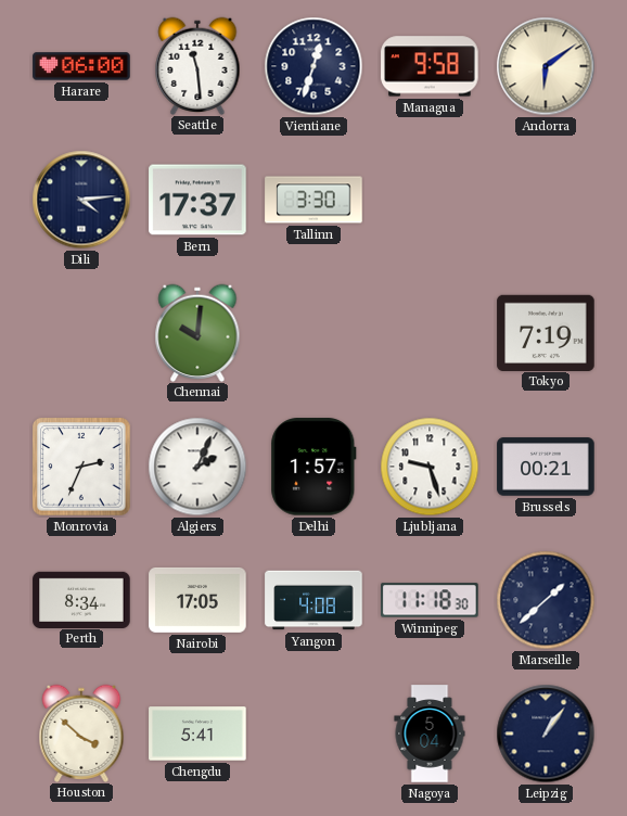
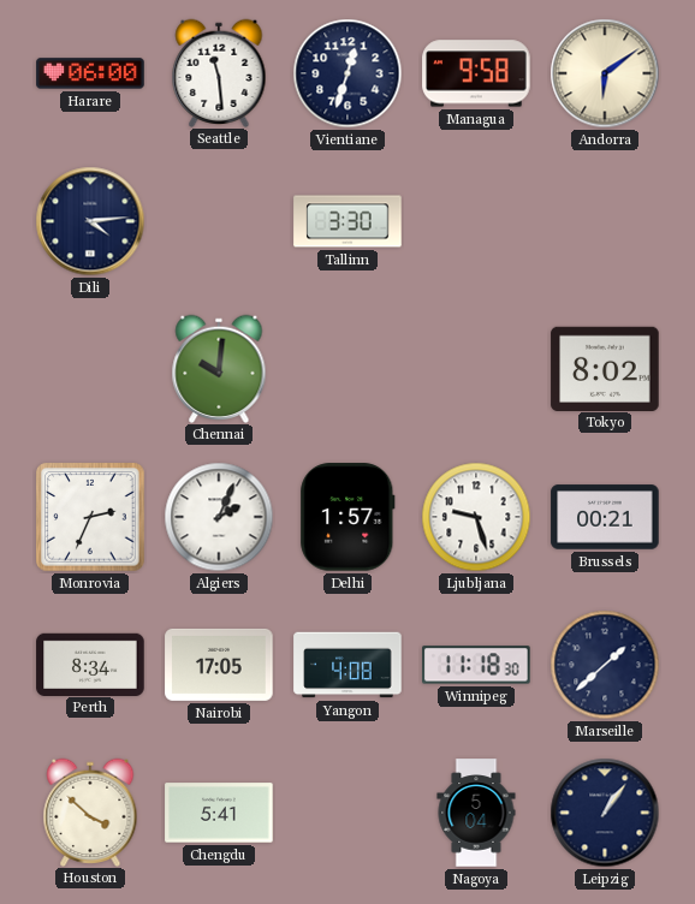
Bern: 17:37 -> none (197, 200)
Tokyo: 7:19 -> 8:02 (605, 368)
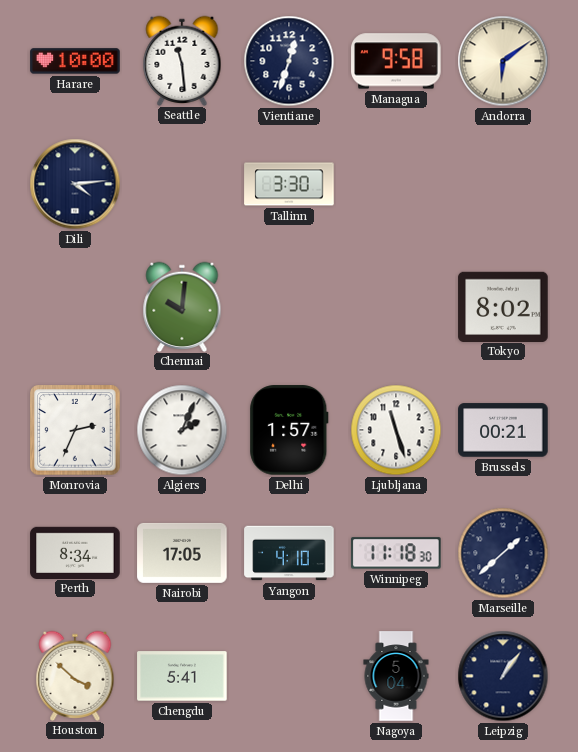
Harare: 06:00 -> 10:00 (75, 61)
Ljubljana: 9:27 -> 11:27 (396, 430)
Yangon: 4:08 -> 4:10 (289, 553)
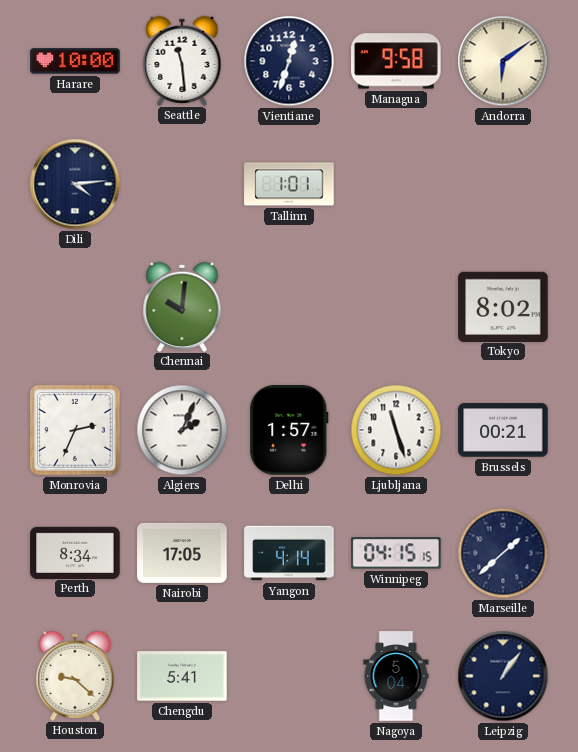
Tallinn: 3:30 -> 1:01 (289, 184)
Yangon: 4:10 -> 4:14 (289, 553)
Winnipeg: 11:18 -> 04:15 (396, 553)
Houston: 3:52 -> 9:22 (75, 675)
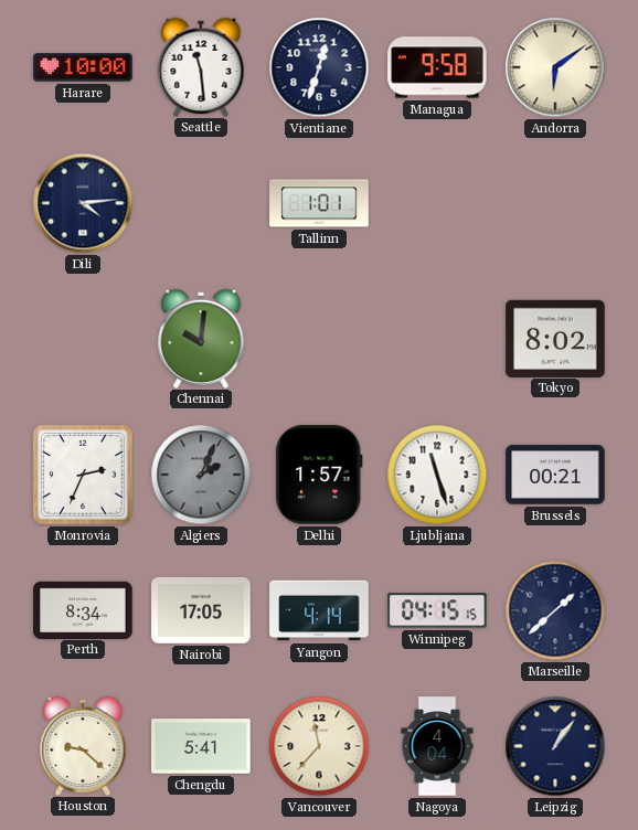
Algiers dial: white -> grey (201, 475)
Vancouver: none -> 11:37 (319, 746)
Nagoya: 5:04 -> 4:04 (437, 746)
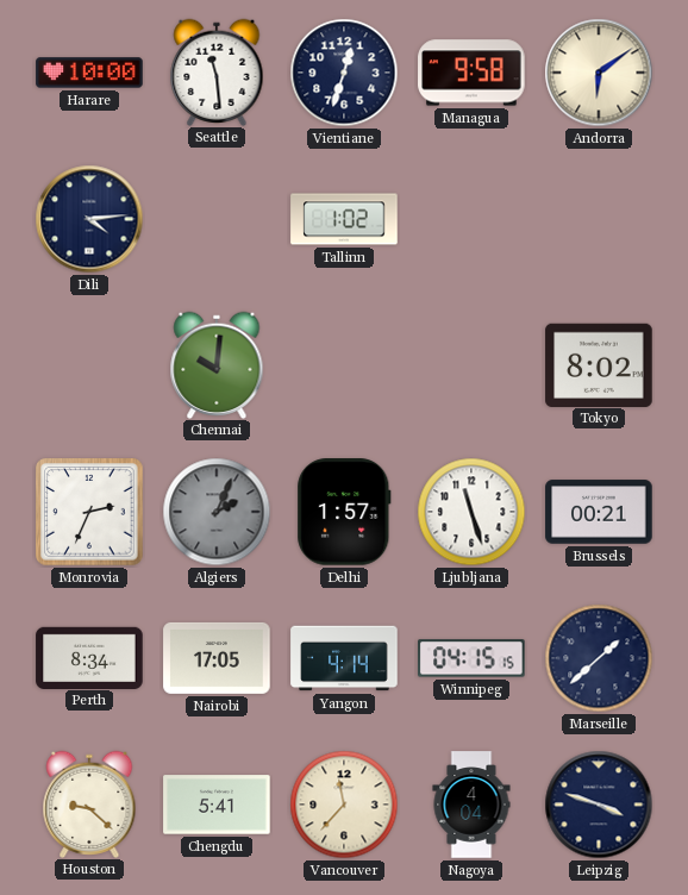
Tallinn: 1:01 -> 1:02 (344, 219)
Leipzig: 1:06 -> 3:48 (599, 805)
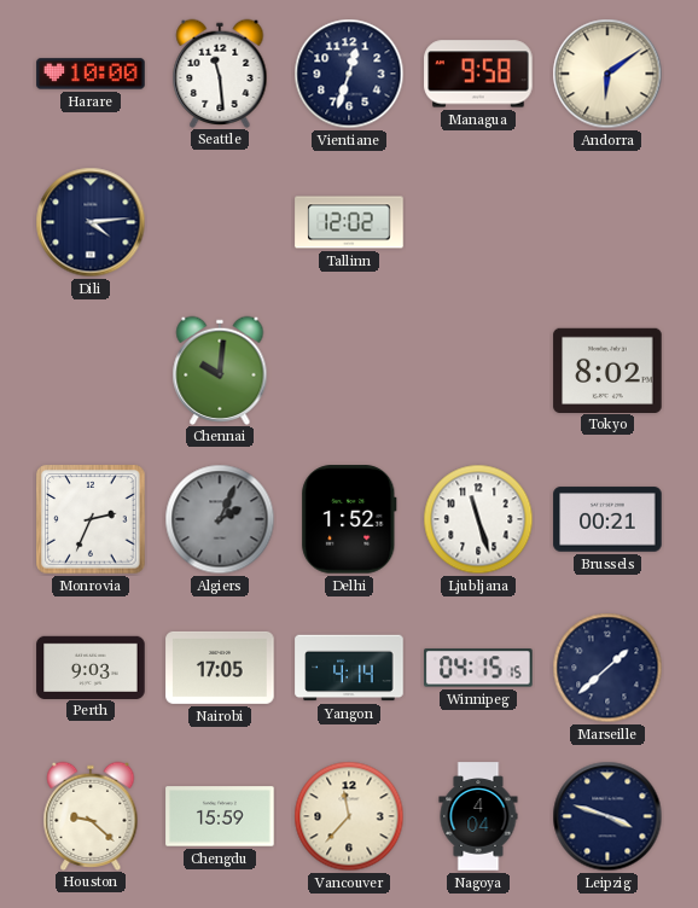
Tallinn: 1:02 -> 12:02 (349, 222)
Delhi: 1:57 -> 1:52 (349, 519)
Perth: 8:34 -> 9:03 (91, 667)
Chengdu: 5:41 -> 15:59 (220, 816)
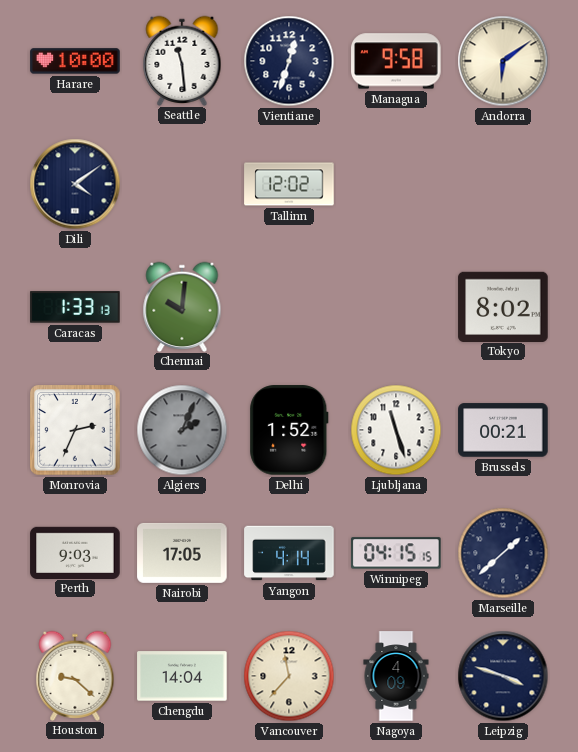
Dili: 4:14 -> 4:09 (75, 184)
Caracas: none -> 1:33 (75, 307)
Chengdu: 15:59 -> 14:04 (182, 676)
Nagoya: 4:04 -> 4:09 (396, 676)
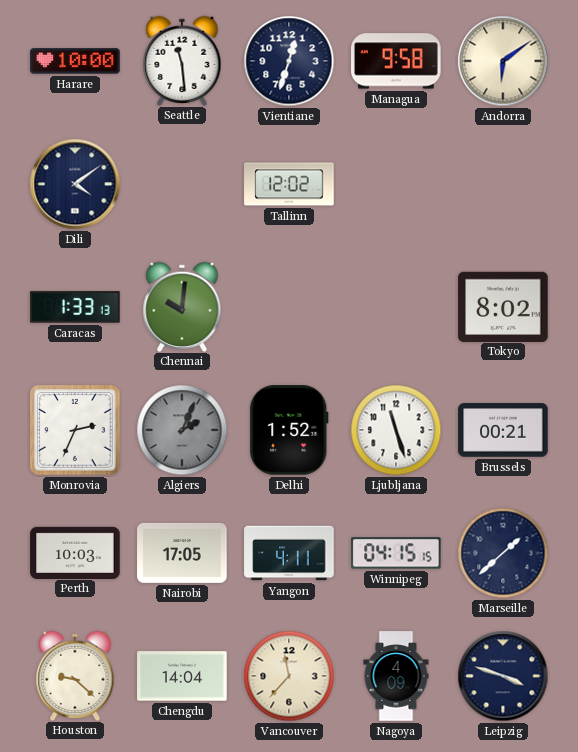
Perth: 9:03 -> 10:03 (75, 552)
Yangon: 4:14 -> 4:11 (289, 553)
